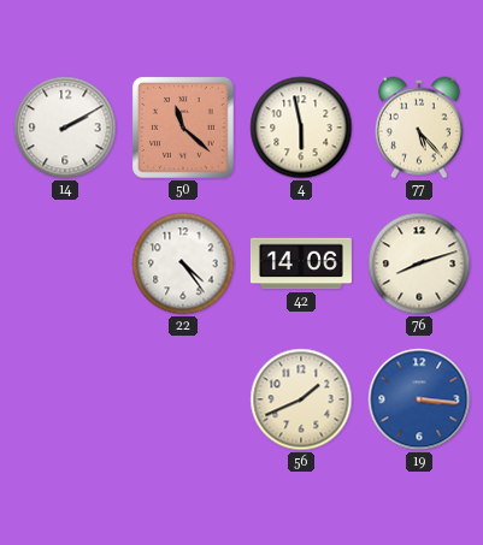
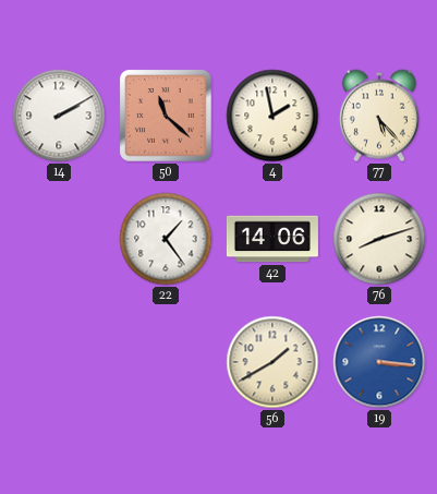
4: 5:58 -> 1:58 (272, 116)
22: 4:24 -> 1:24 (166, 239)
56: 1:41 -> 1:40 (272, 362)
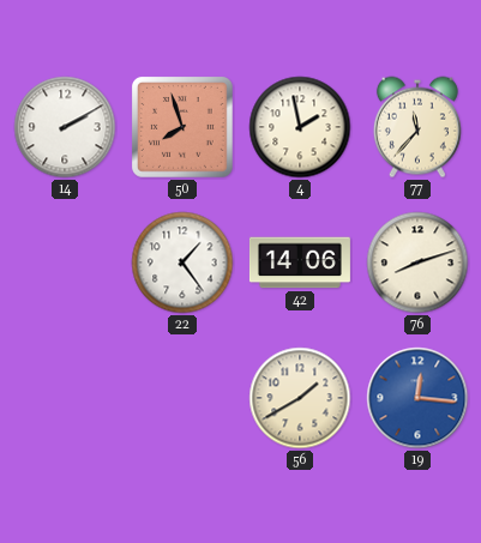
50: 11:22 -> 7:57 (184, 128)
77: 5:23 -> 11:37 (417, 127)
19: 3:16 -> 12:16 (417, 398)
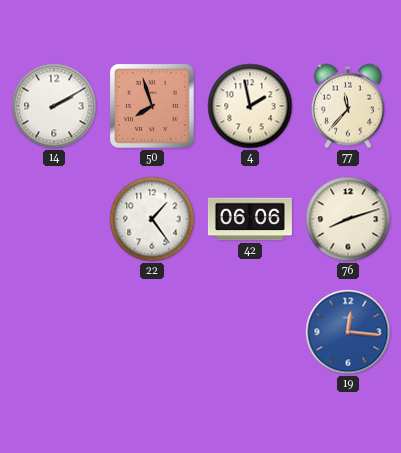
42: 14:06 -> 06:06 (250, 219)
56: 1:40 -> none (300, 398)
